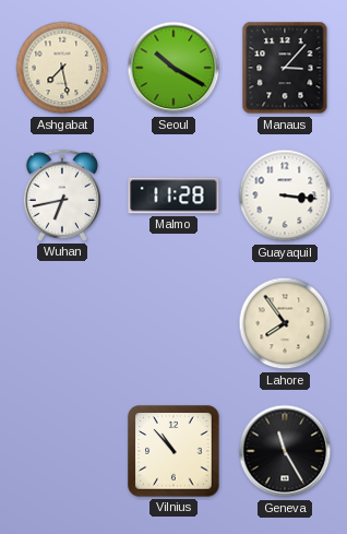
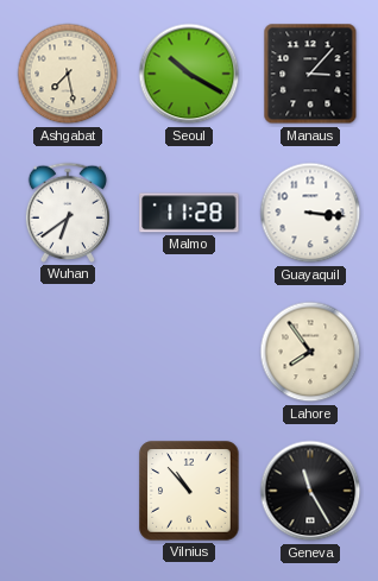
Wuhan: 6:43 -> 6:39 (67, 213)
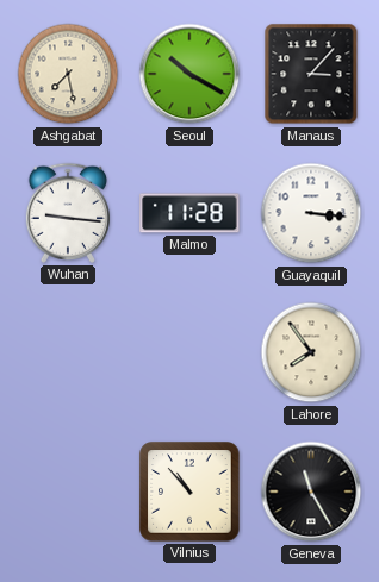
Wuhan: 6:39 -> 9:16 (67, 213)
